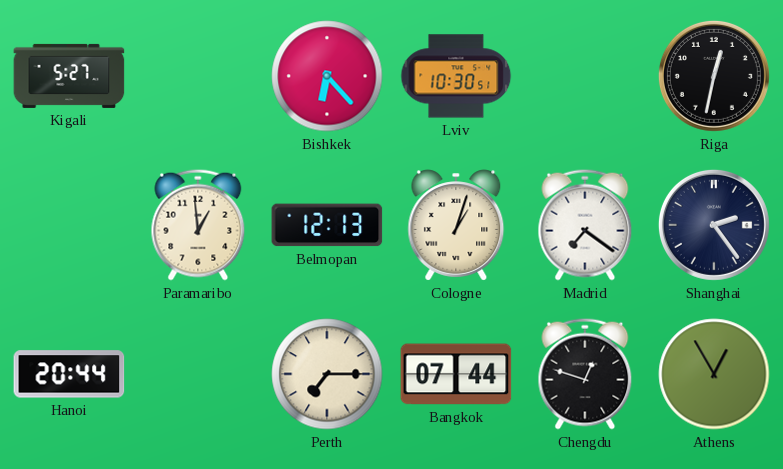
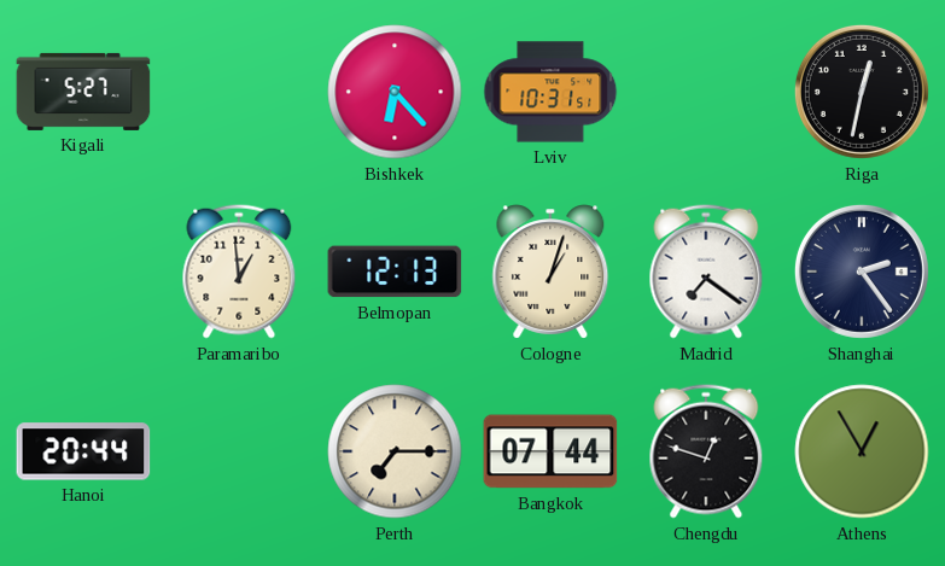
Lviv: 10:30 -> 10:31 (550, 92)
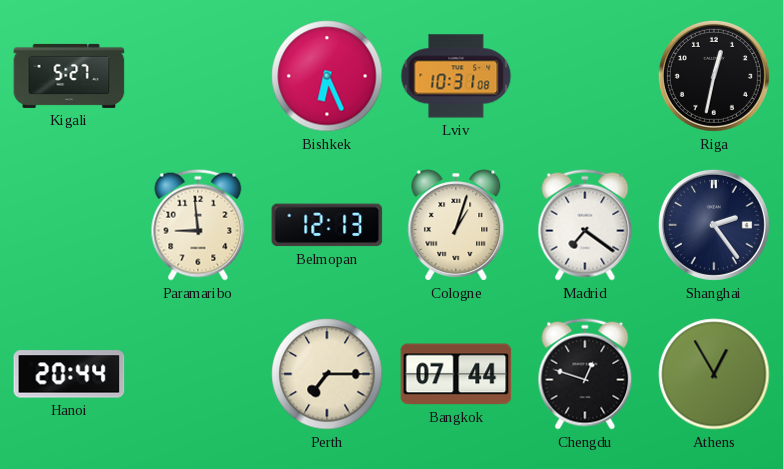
Bishkek: 6:23 -> 6:26 (327, 76)
Lviv: 10:31:51 -> 10:31:08 (456, 76)
Paramaribo: 12:59 -> 8:59 (198, 225)
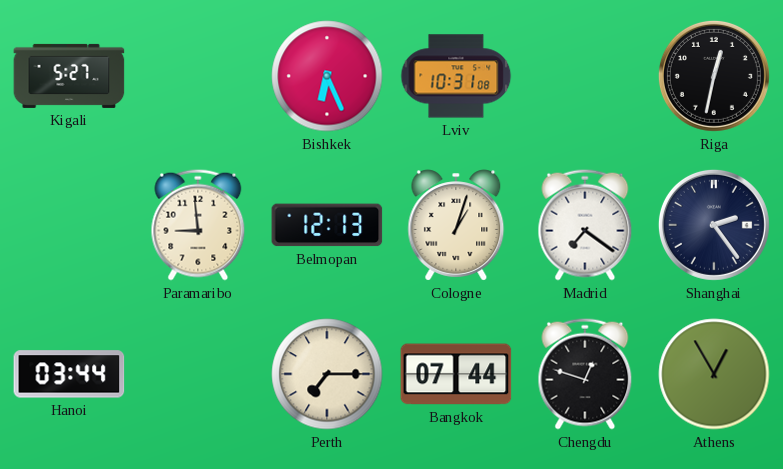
Hanoi: 20:44 -> 03:44 (69, 374)
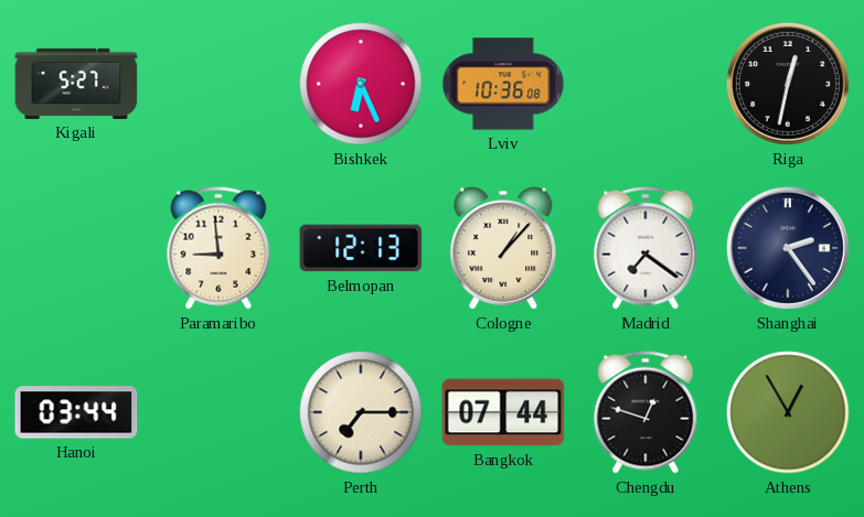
Lviv: 10:31 -> 10:36 (503, 84)
Cologne: 1:03 -> 1:07 (503, 248)
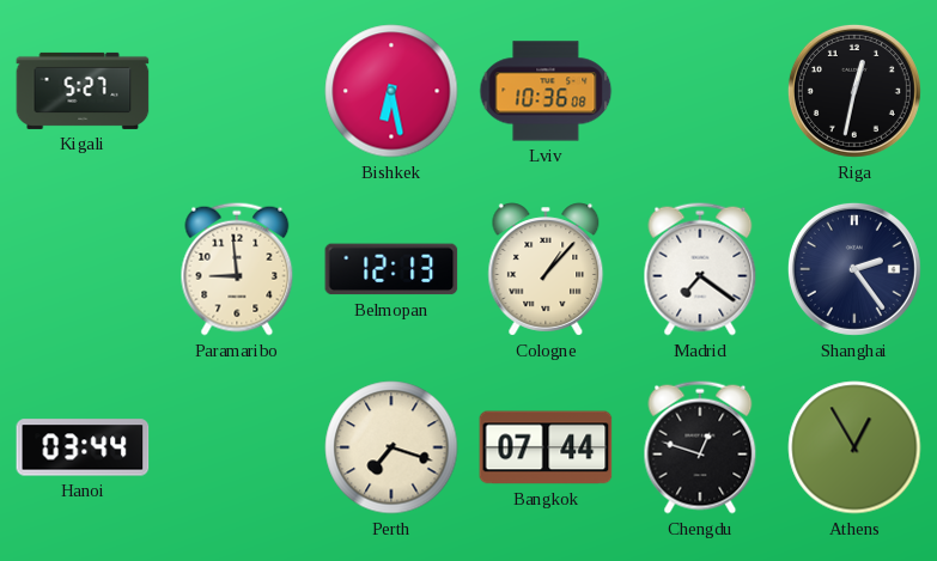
Bishkek: 6:26 -> 6:28 (391, 91)
Perth: 7:15 -> 7:18 (391, 447)
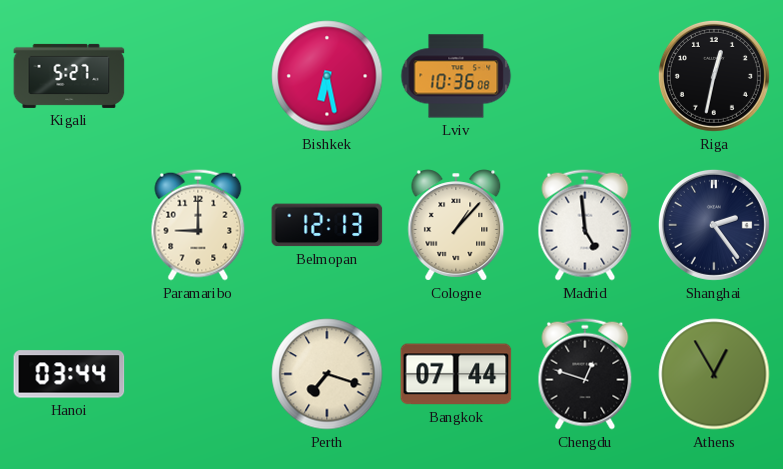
Paramaribo: 8:59 -> 9:00 (198, 225)
Madrid: 7:21 -> 4:59 (585, 225)
